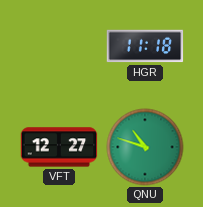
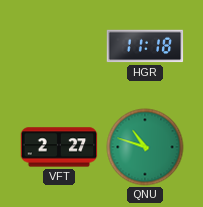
VFT: 12:27 -> 2:27 (59, 147)
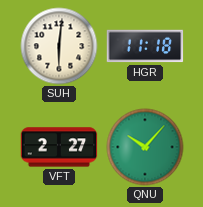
SUH: none -> 6:01 (59, 46)
QNU: 10:48 -> 10:07 (145, 147)
